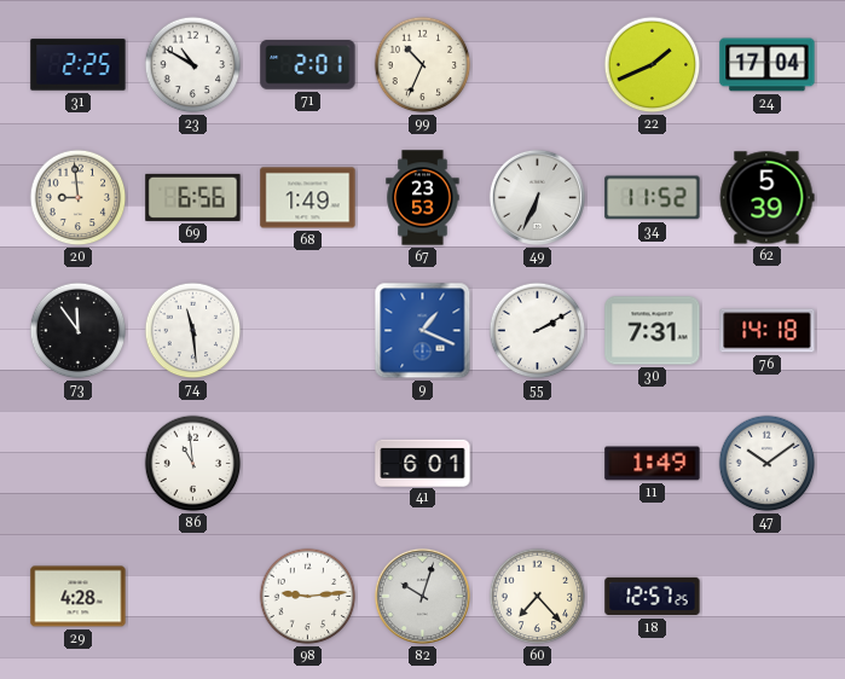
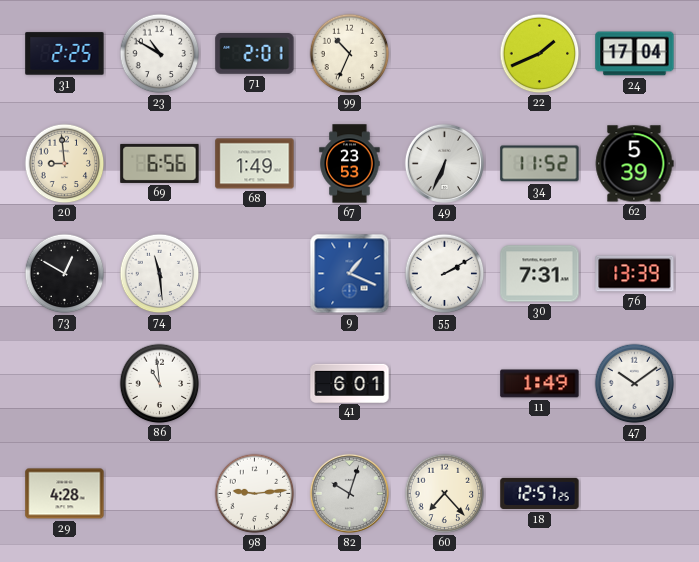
73: 11:54 -> 12:50 (65, 274)
76: 14:18 -> 13:39 (635, 274)
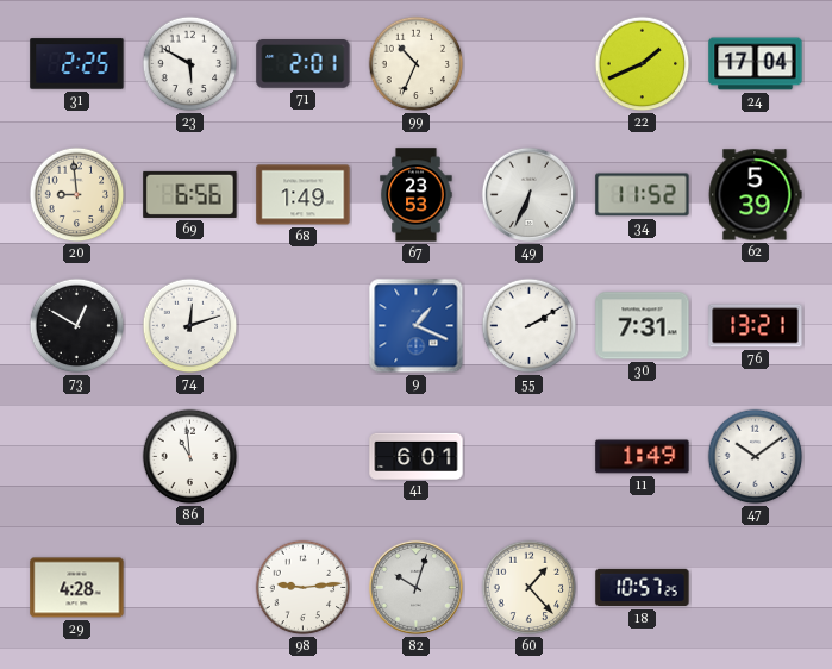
23: 10:50 -> 5:50 (190, 64)
74: 11:29 -> 12:12 (190, 326)
76: 13:39 -> 13:21 (756, 326)
60: 7:23 -> 1:23 (530, 588)
18: 12:57 -> 10:57 (643, 588)
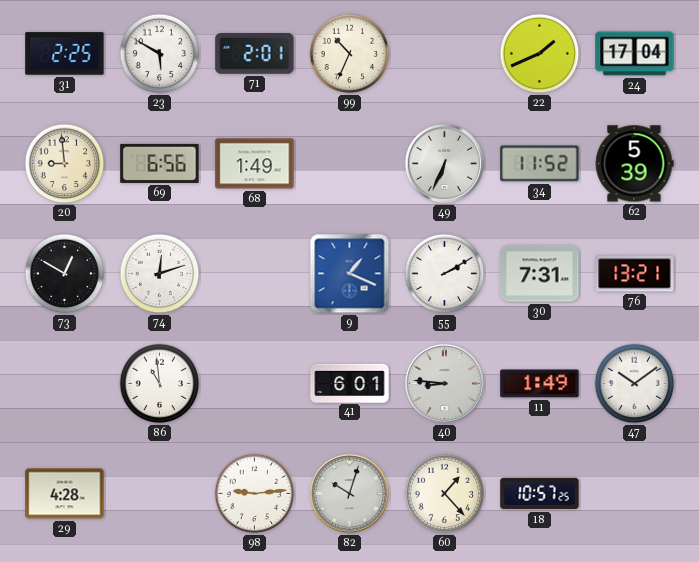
67: 23:53 -> none (417, 195)
40: none -> 8:46 (444, 383)
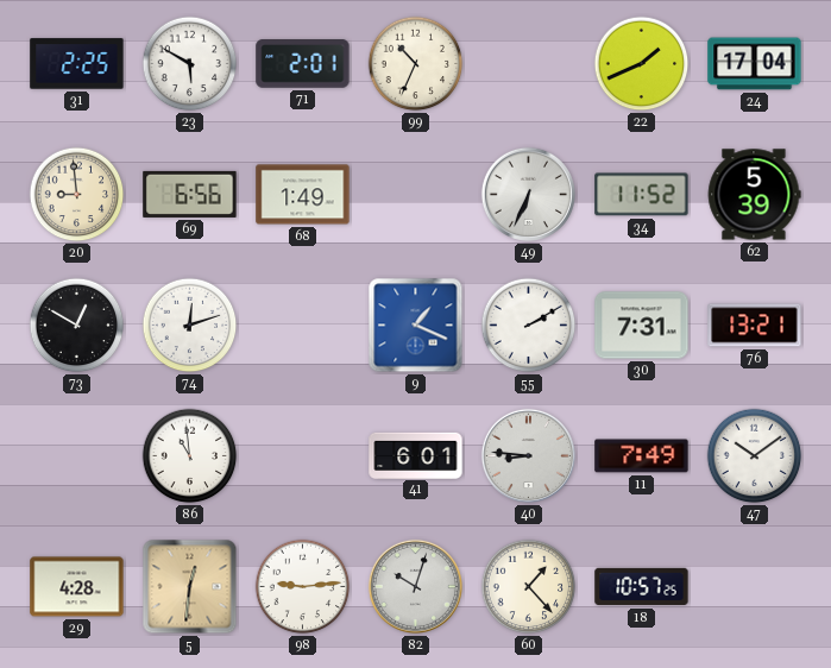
11: 1:49 -> 7:49 (642, 456)
5: none -> 12:31 (190, 587)
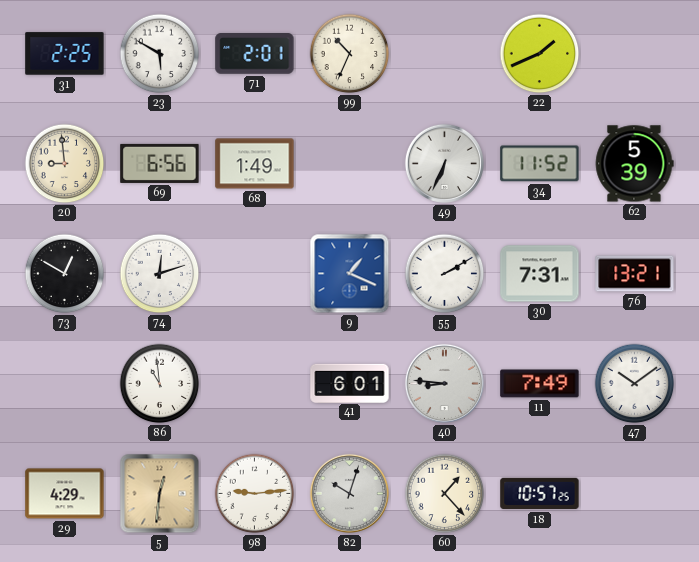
24: 17:04 -> none (755, 64)
29: 4:28 -> 4:29 (65, 494)
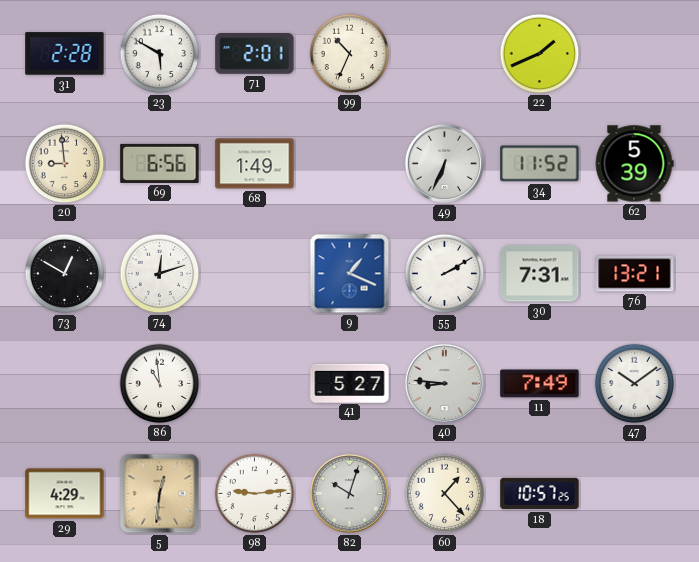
31: 2:25 -> 2:28 (65, 54)
41: 6:01 -> 5:27 (350, 383)
